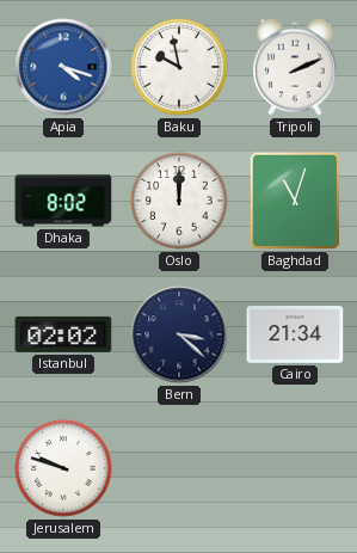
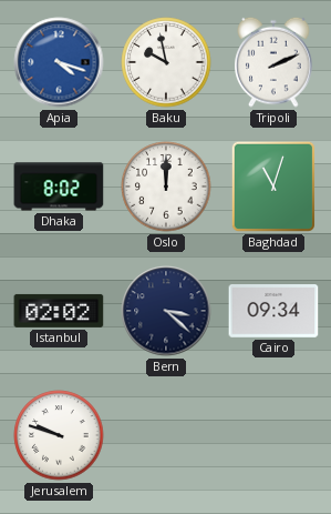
Cairo: 21:34 -> 09:34 (273, 312)
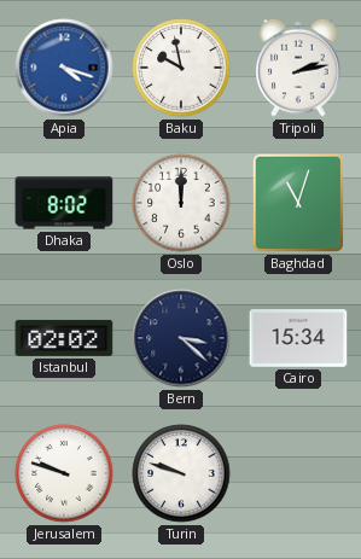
Tripoli: 2:11 -> 2:13 (298, 68)
Cairo: 09:34 -> 15:34 (298, 339)
Turin: none -> 9:48 (181, 473)
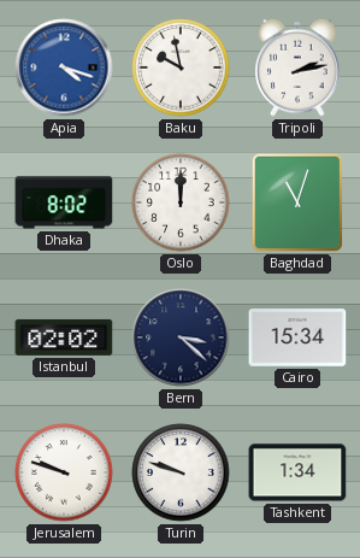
Tashkent: none -> 1:34 (297, 472)
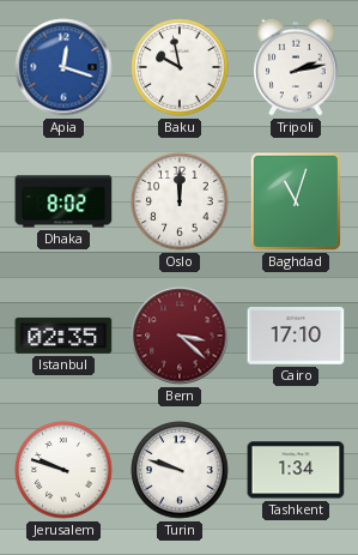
Apia: 4:18 -> 12:18 (63, 67)
Istanbul: 02:02 -> 02:35 (63, 336)
Bern dial: navy -> burgundy (180, 336)
Cairo: 15:34 -> 17:10 (296, 337)
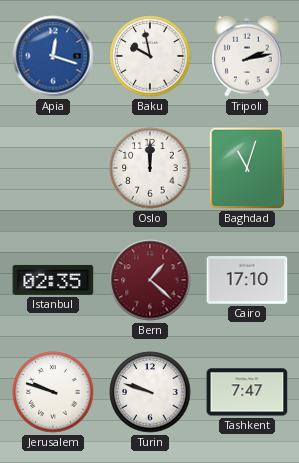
Dhaka: 8:02 -> none (63, 201)
Bern: 3:22 -> 1:22 (150, 280)
Tashkent: 1:34 -> 7:47 (247, 392)
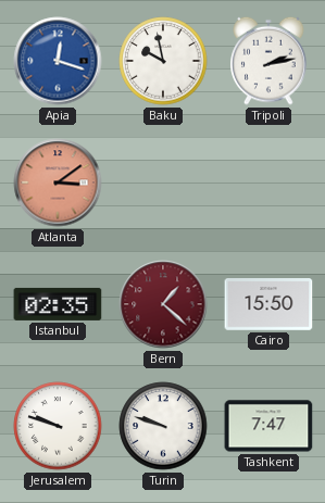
Atlanta: none -> 3:09 (58, 183)
Oslo: 12:00 -> none (150, 168)
Baghdad: 11:03 -> none (247, 168)
Cairo: 17:10 -> 15:50 (268, 305)
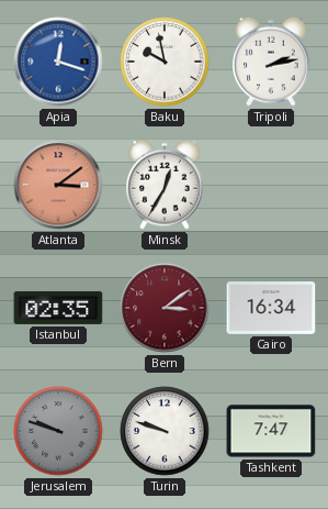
Minsk: none -> 12:35 (165, 185)
Bern: 1:22 -> 3:09 (165, 308)
Cairo: 15:50 -> 16:34 (271, 309)
Jerusalem dial: white -> grey (58, 431)
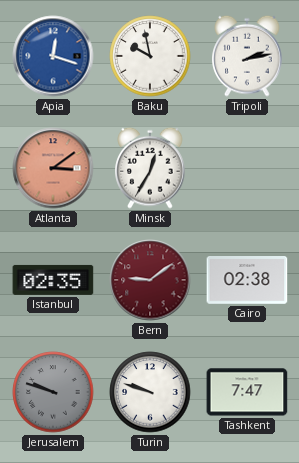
Bern: 3:09 -> 9:09 (150, 280)
Cairo: 16:34 -> 02:38 (247, 281)
